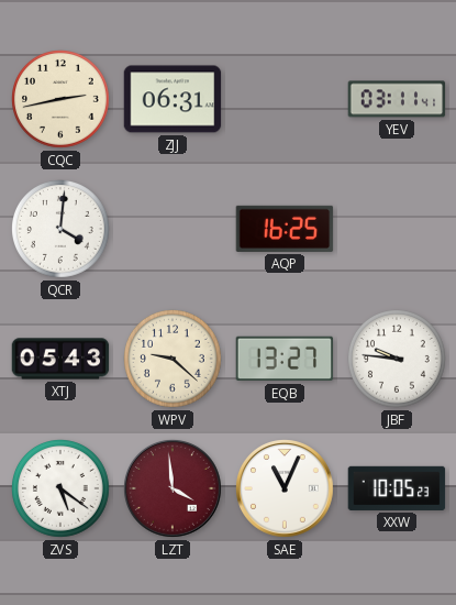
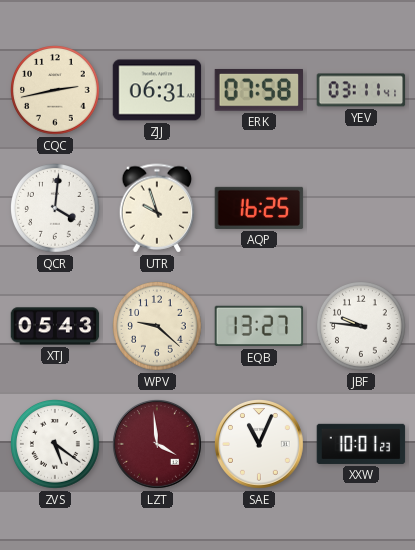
ERK: none -> 07:58 (259, 90)
UTR: none -> 9:57 (157, 208)
XXW: 10:05 -> 10:01 (361, 444)
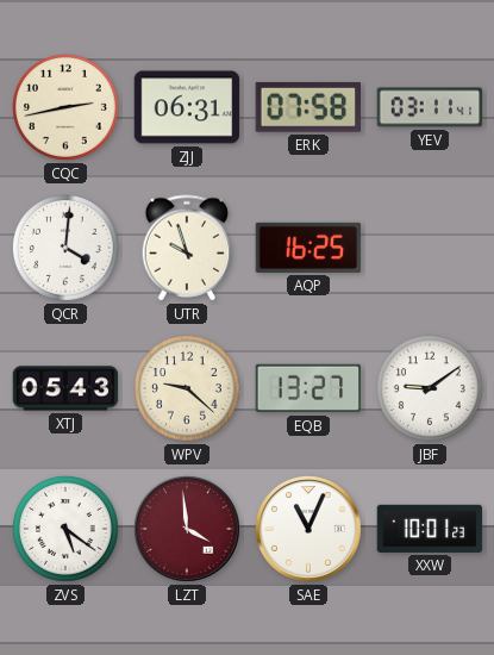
JBF: 9:46 -> 9:09 (431, 389)
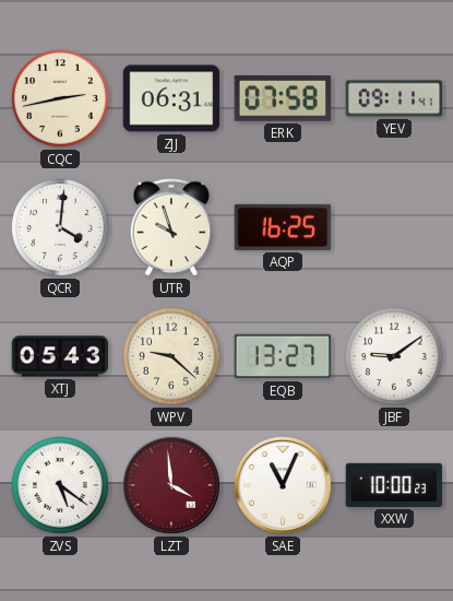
YEV: 03:11 -> 09:11 (394, 98)
XXW: 10:01 -> 10:00 (394, 485)
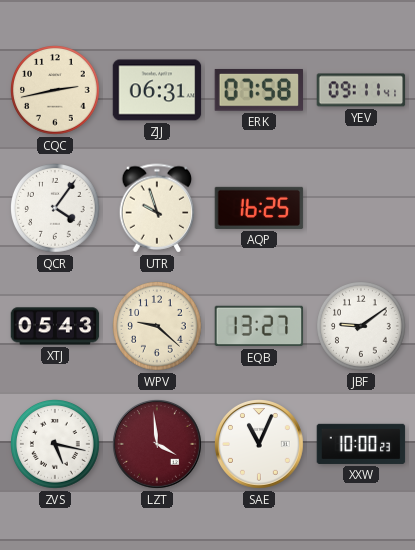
QCR: 4:01 -> 4:06 (56, 209)
ZVS: 5:21 -> 5:17 (56, 445)
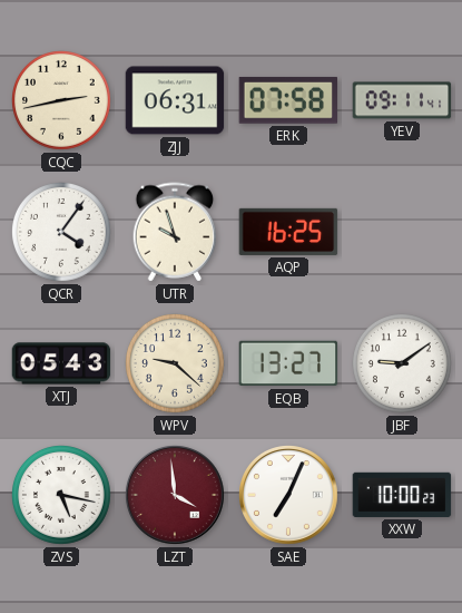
SAE: 11:04 -> 7:04 (289, 496)
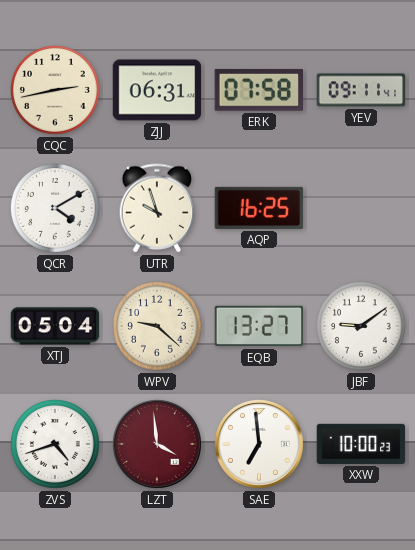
QCR: 4:06 -> 4:10 (56, 209)
XTJ: 05:43 -> 05:04 (55, 326)
ZVS: 5:17 -> 4:42 (56, 445)
SAE: 7:04 -> 6:59 (260, 445)
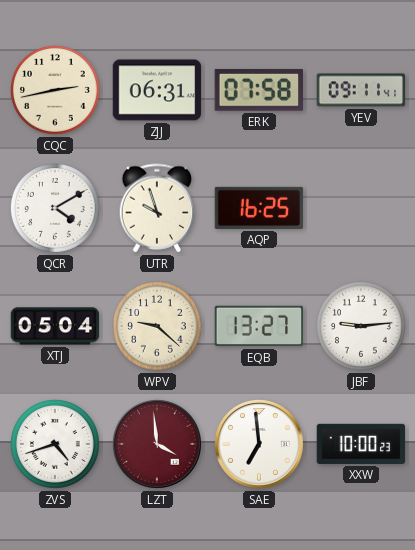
JBF: 9:09 -> 9:14 (362, 327)
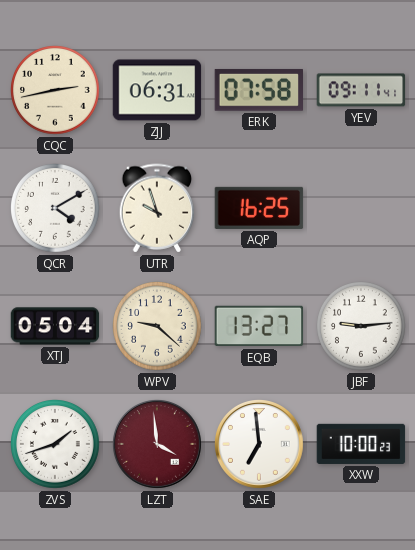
ZVS: 4:42 -> 1:42 (56, 445)
